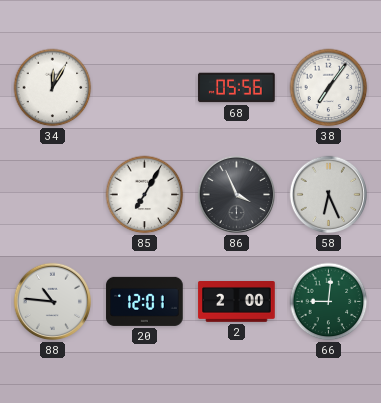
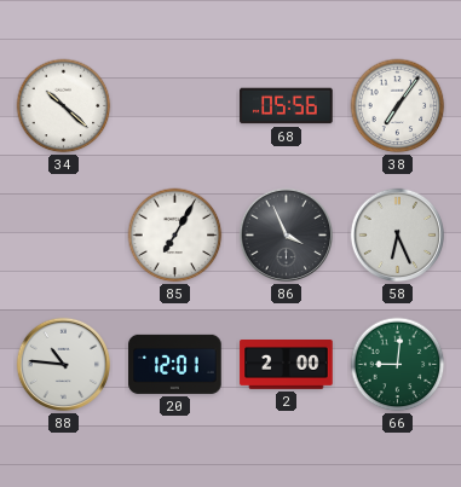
34: 12:05 -> 10:22 (64, 106)
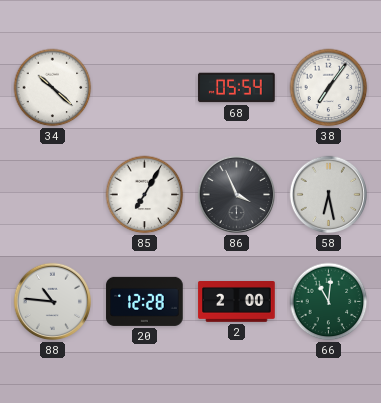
68: 05:56 -> 05:54 (237, 88)
58: 6:26 -> 6:28 (329, 195)
20: 12:01 -> 12:28 (145, 301)
66: 9:01 -> 11:01 (329, 302)
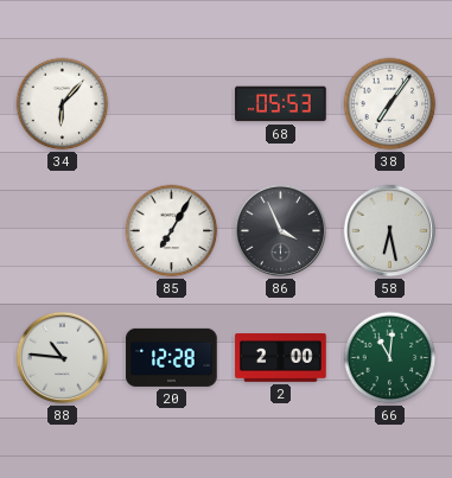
34: 10:22 -> 6:07 (63, 104)
68: 05:54 -> 05:53 (281, 104)
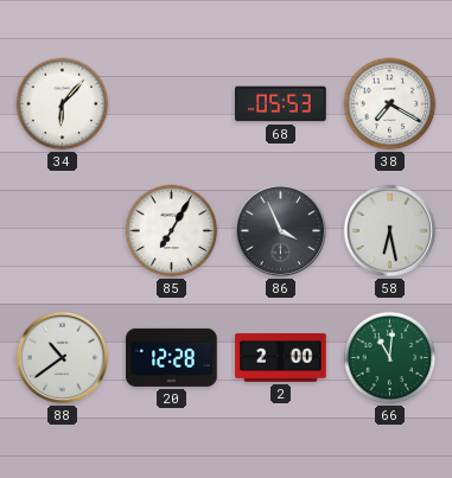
38: 7:06 -> 7:20 (390, 104)
88: 10:46 -> 10:39 (63, 358)
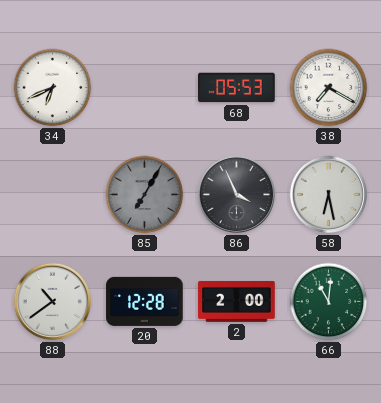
34: 6:07 -> 6:41 (53, 88)
85 dial: white -> grey (145, 195)
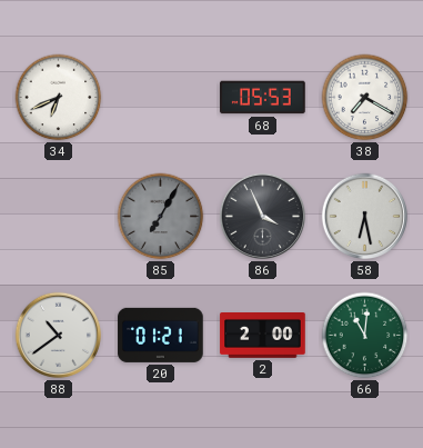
20: 12:28 -> 01:21 (161, 335)
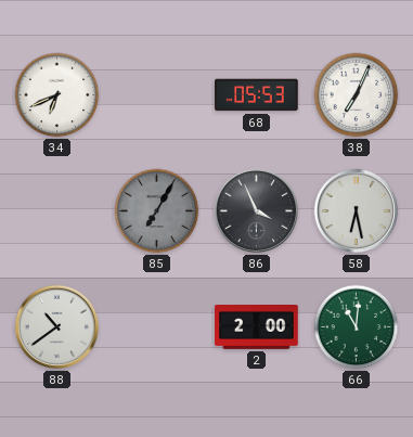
38: 7:20 -> 7:04 (357, 95)
20: 01:21 -> none (161, 335)
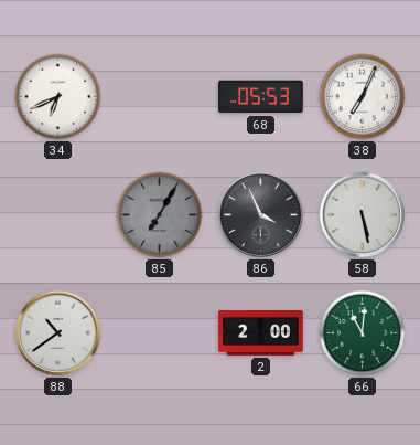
58: 6:28 -> 5:28 (363, 215)
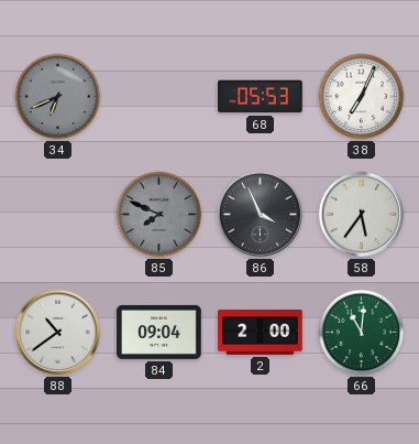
34 dial: white -> grey (58, 97)
85: 7:05 -> 7:49 (159, 215)
58: 5:28 -> 5:36 (362, 215)
84: none -> 09:04 (159, 332)
